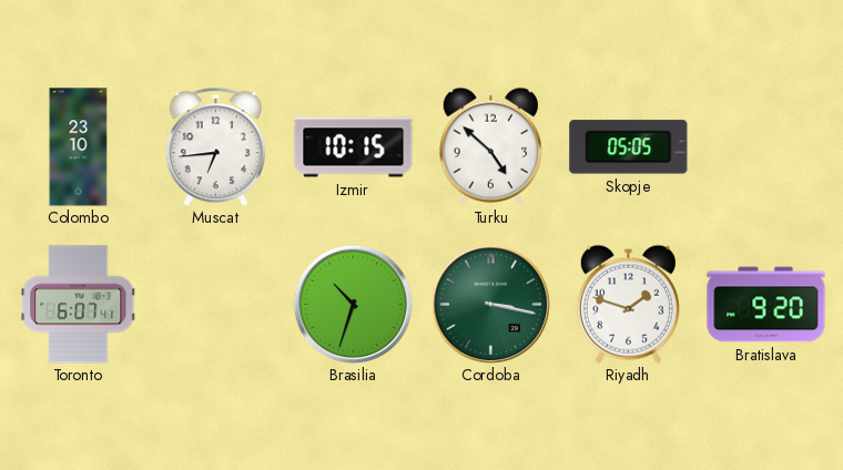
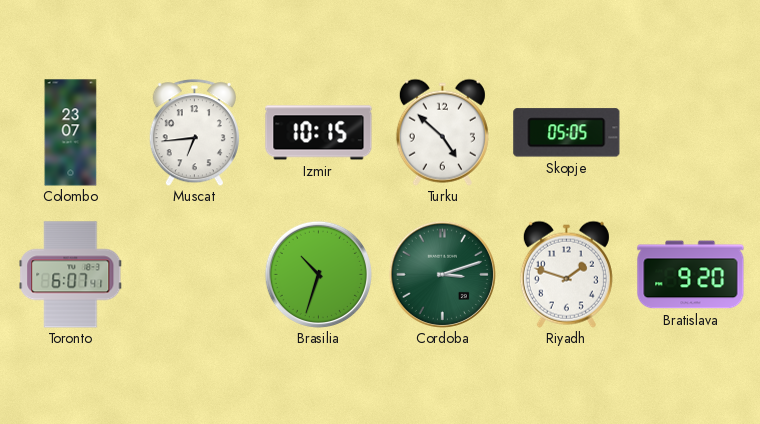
Colombo: 23:10 -> 23:07 (71, 133)
Cordoba: 3:17 -> 3:12 (442, 274)
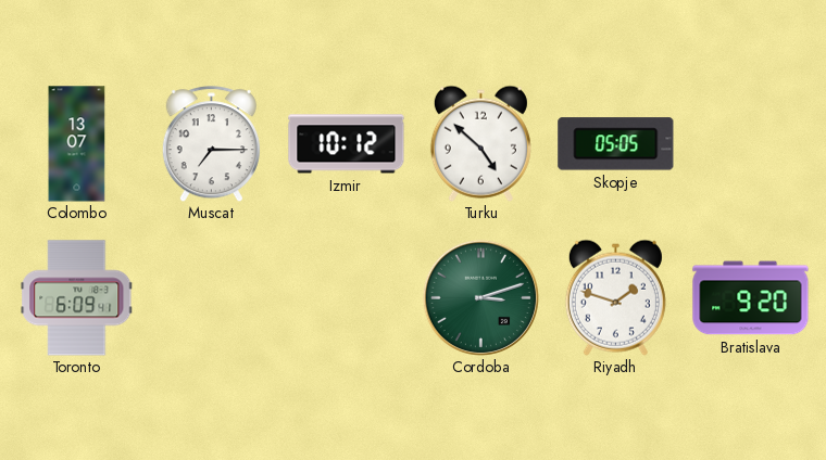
Colombo: 23:07 -> 13:07 (77, 144)
Muscat: 6:44 -> 7:15 (211, 144)
Izmir: 10:15 -> 10:12 (347, 144)
Toronto: 6:07 -> 6:09 (77, 298)
Brasilia: 10:33 -> none (318, 274)
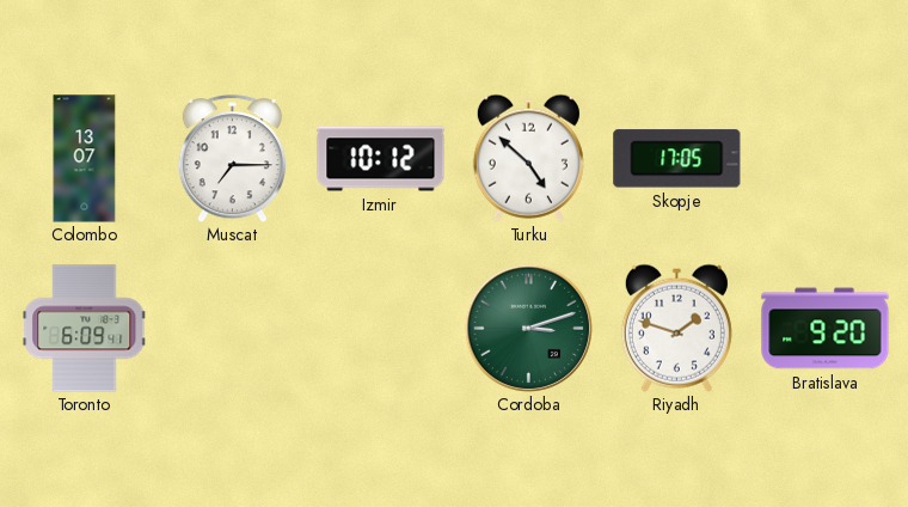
Skopje: 05:05 -> 17:05 (677, 159)
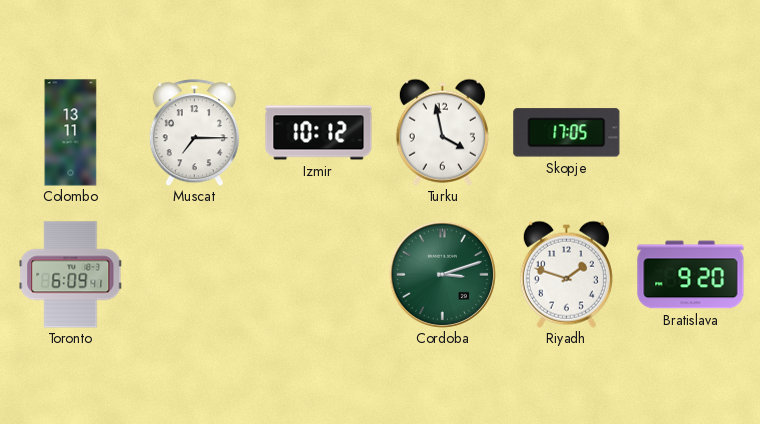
Colombo: 13:07 -> 13:11 (71, 133)
Turku: 4:52 -> 3:58 (442, 132)
